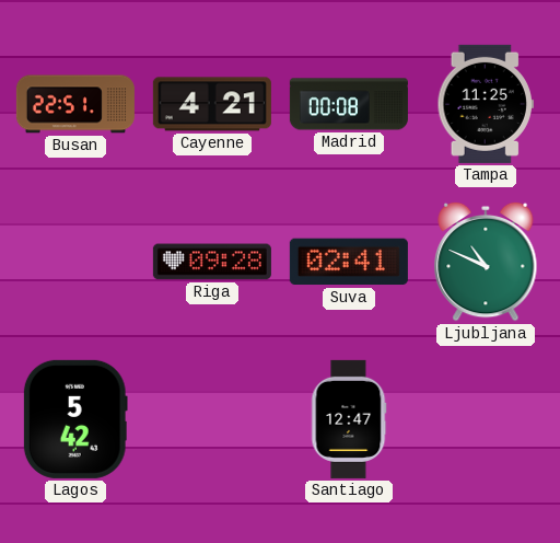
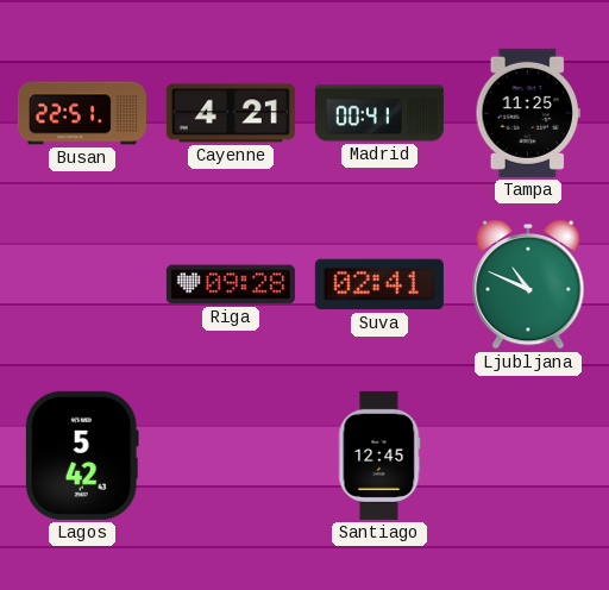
Madrid: 00:08 -> 00:41 (379, 113)
Santiago: 12:47 -> 12:45 (379, 456)
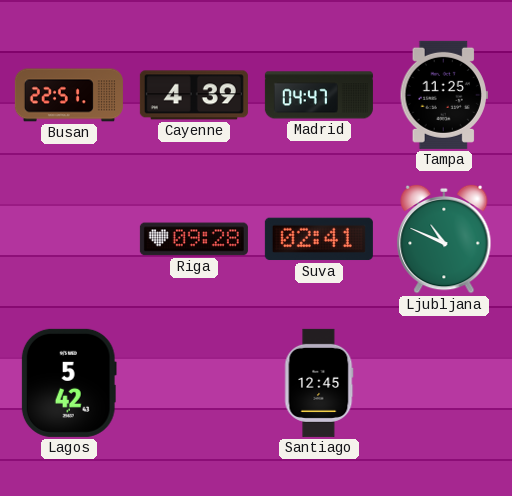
Cayenne: 4:21 -> 4:39 (194, 95)
Madrid: 00:41 -> 04:47 (319, 95)
